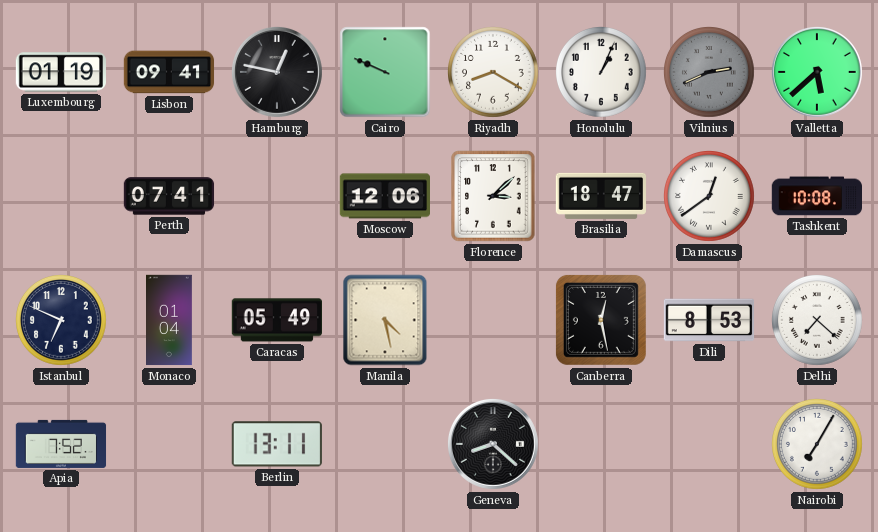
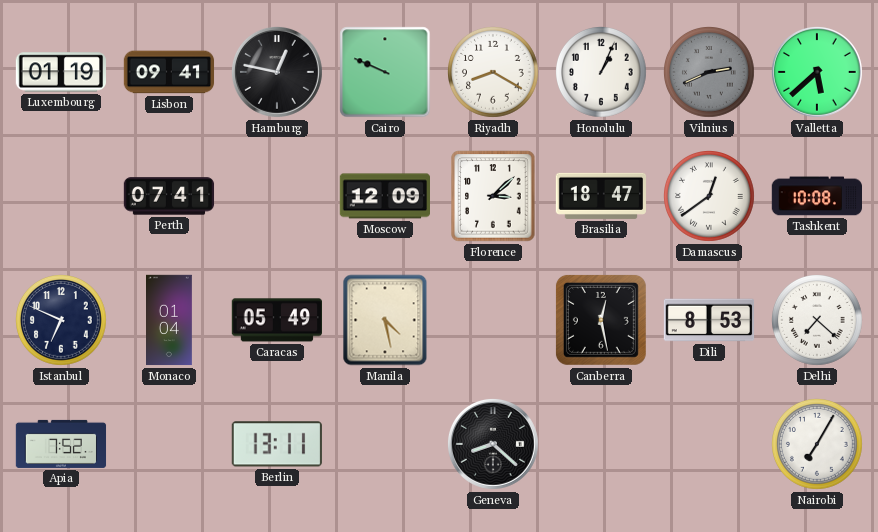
Moscow: 12:06 -> 12:09 (384, 196)
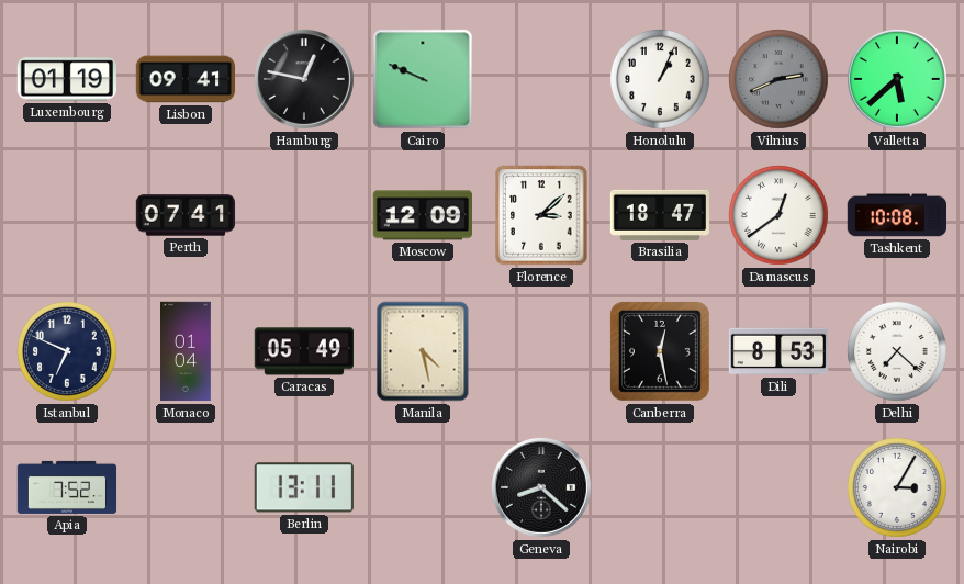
Riyadh: 8:20 -> none (494, 73)
Nairobi: 7:05 -> 3:05 (898, 488)
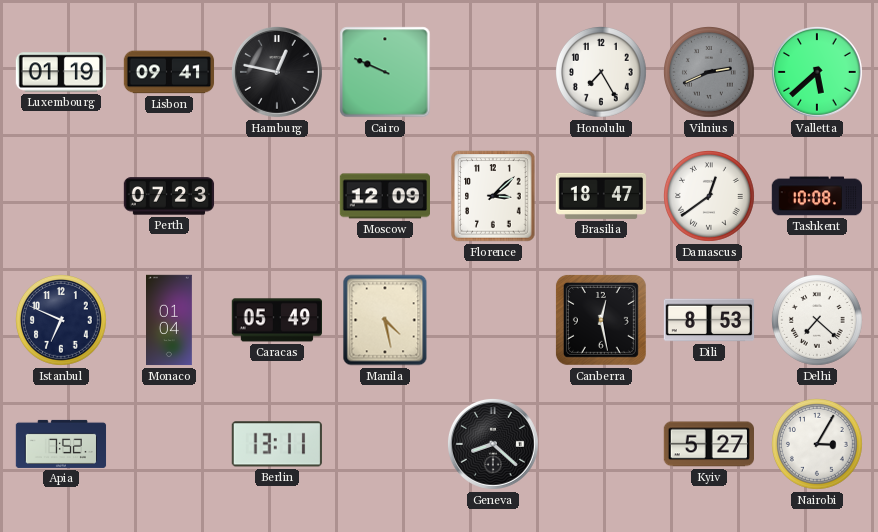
Honolulu: 1:04 -> 7:25 (602, 73)
Perth: 07:41 -> 07:23 (169, 196)
Kyiv: none -> 5:27 (708, 444)
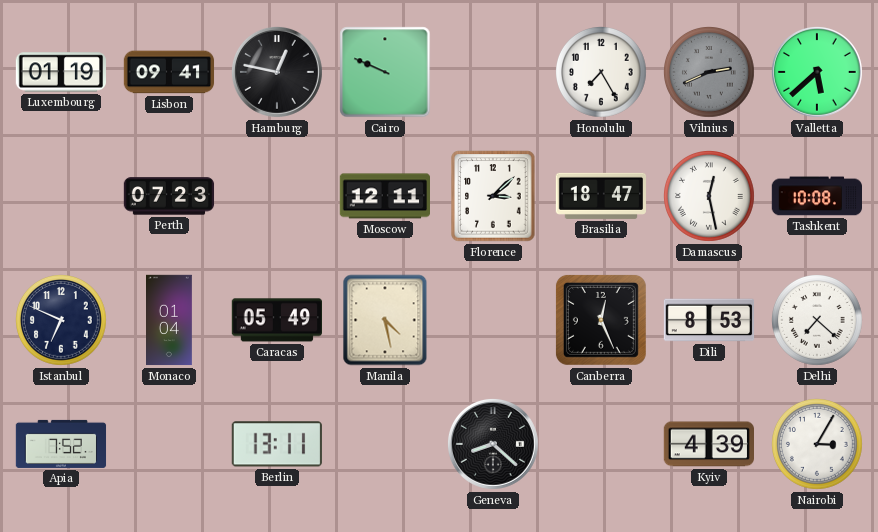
Moscow: 12:09 -> 12:11 (384, 196)
Damascus: 12:39 -> 12:28 (710, 197)
Canberra: 12:28 -> 12:26 (601, 320)
Kyiv: 5:27 -> 4:39 (708, 444)
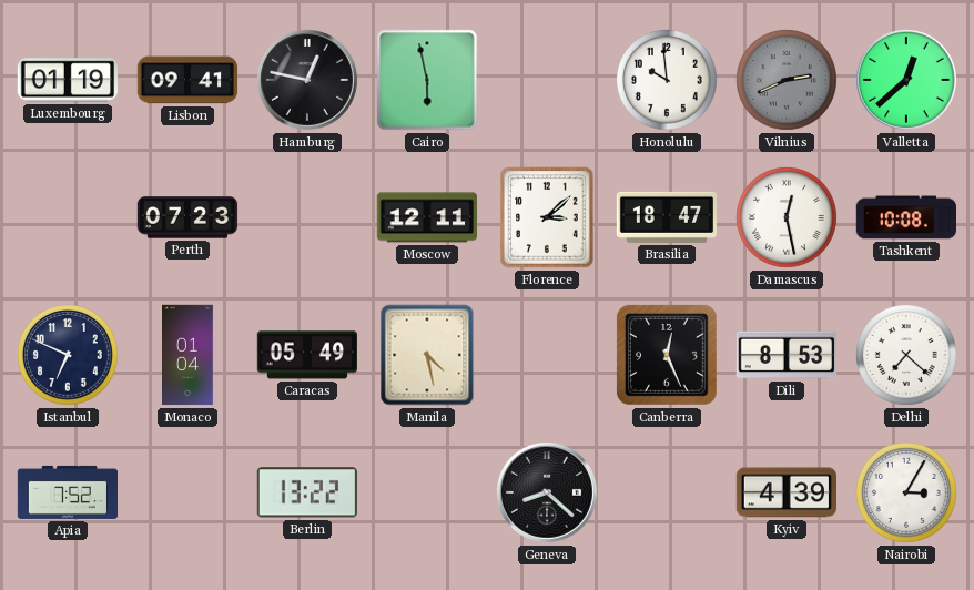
Cairo: 9:49 -> 5:58 (427, 80)
Honolulu: 7:25 -> 9:59 (668, 81)
Valletta: 5:38 -> 12:38 (906, 80)
Berlin: 13:11 -> 13:22 (307, 492)
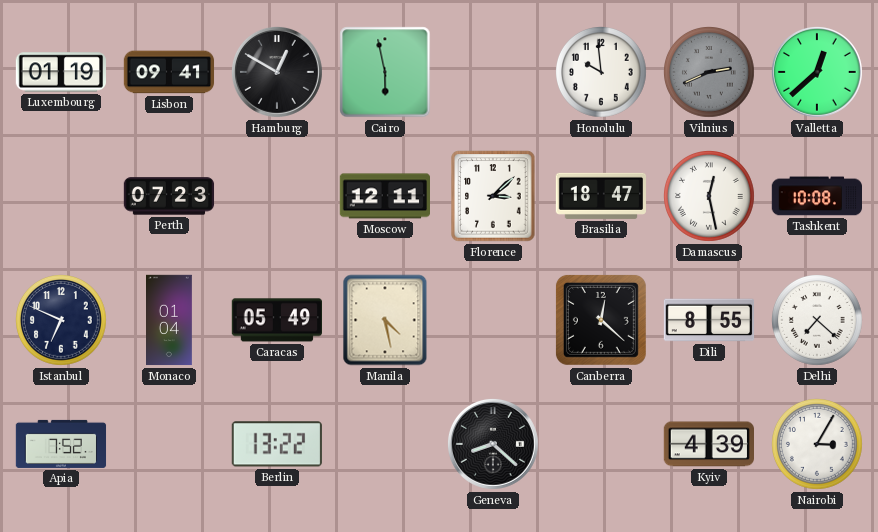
Hamburg: 12:47 -> 12:50 (277, 72)
Canberra: 12:26 -> 12:22 (601, 320)
Dili: 8:53 -> 8:55 (709, 320)
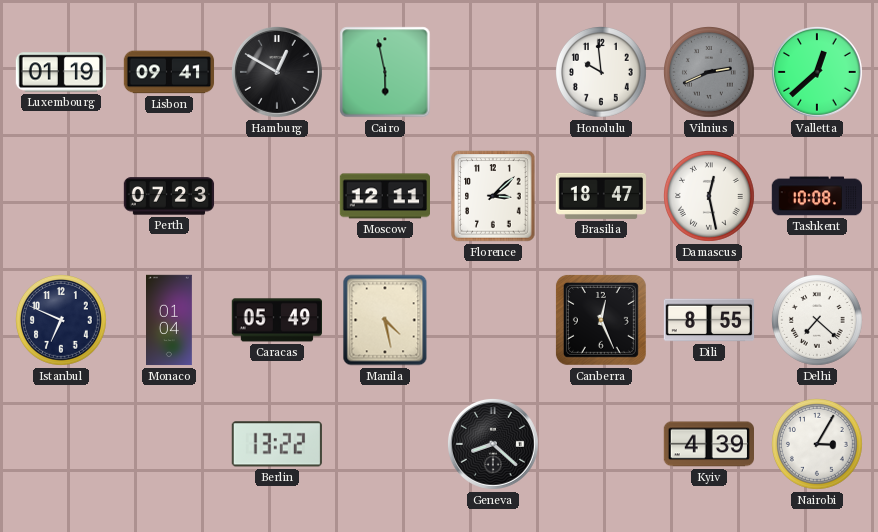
Canberra: 12:22 -> 12:26 (601, 320)
Apia: 7:52 -> none (61, 444)
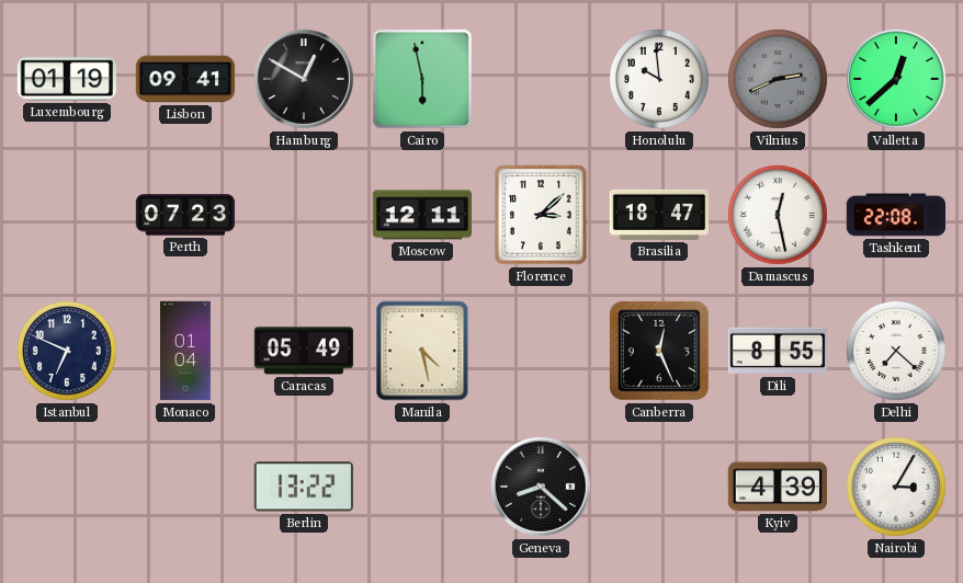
Tashkent: 10:08 -> 22:08 (895, 215)
